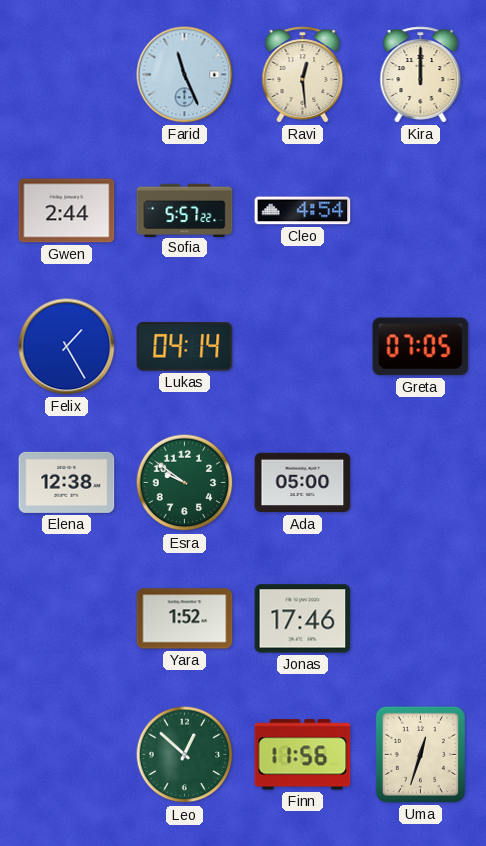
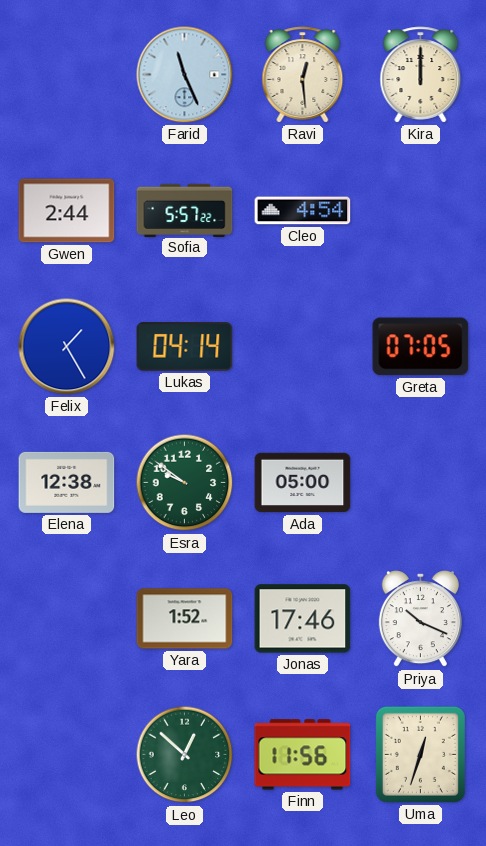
Priya: none -> 10:19 (420, 619)
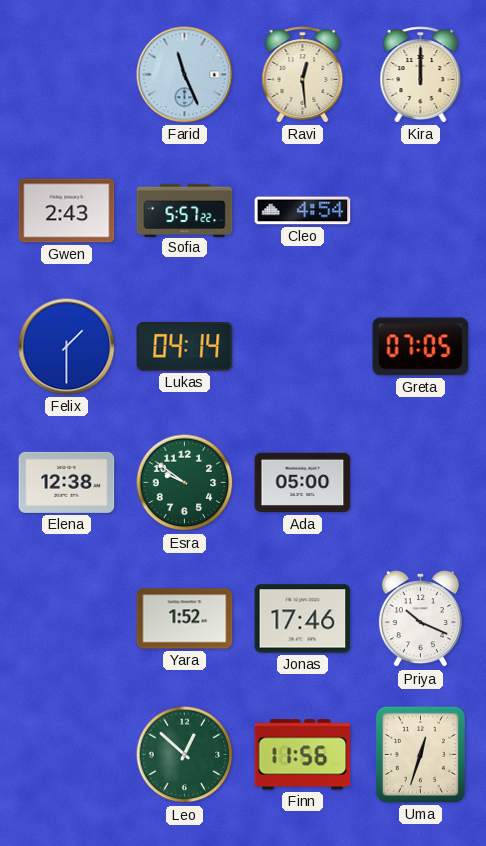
Gwen: 2:44 -> 2:43 (67, 211)
Felix: 1:25 -> 1:30 (67, 347)
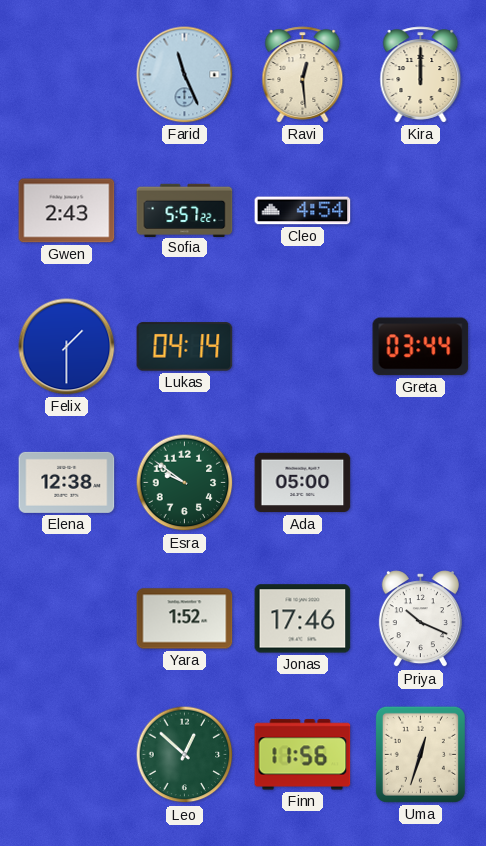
Greta: 07:05 -> 03:44 (421, 347)
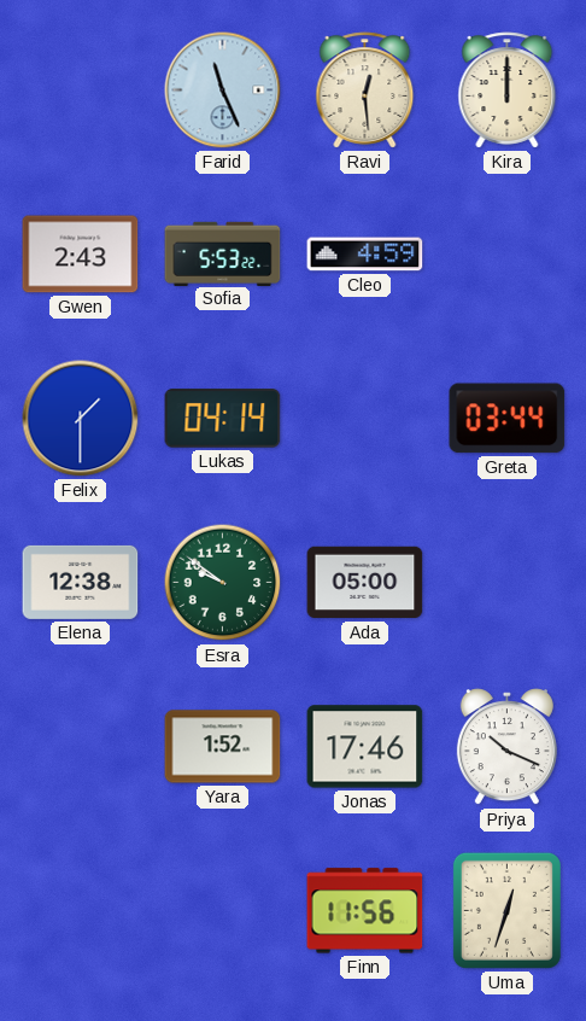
Sofia: 5:57 -> 5:53 (223, 253)
Cleo: 4:54 -> 4:59 (365, 255)
Leo: 12:52 -> none (185, 755)
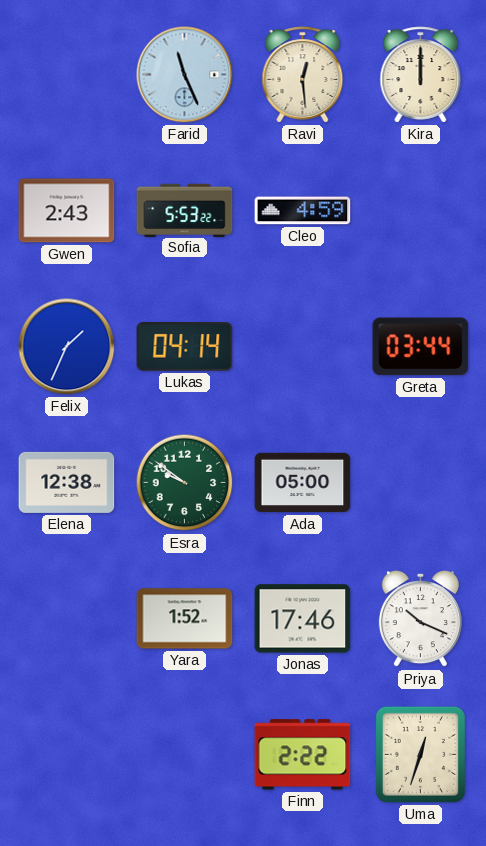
Felix: 1:30 -> 1:34 (67, 347)
Finn: 11:56 -> 2:22 (303, 755)
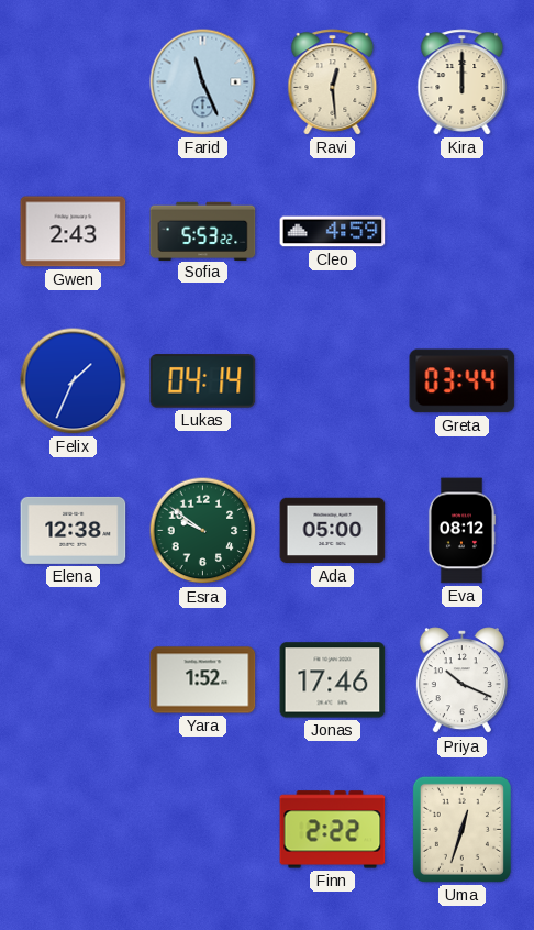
Eva: none -> 08:12 (461, 531)
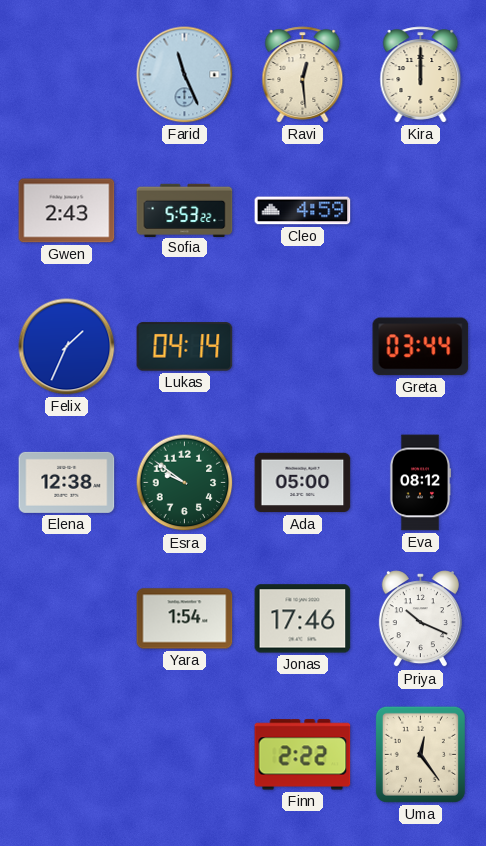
Yara: 1:52 -> 1:54 (185, 619)
Uma: 12:33 -> 12:24 (420, 754)
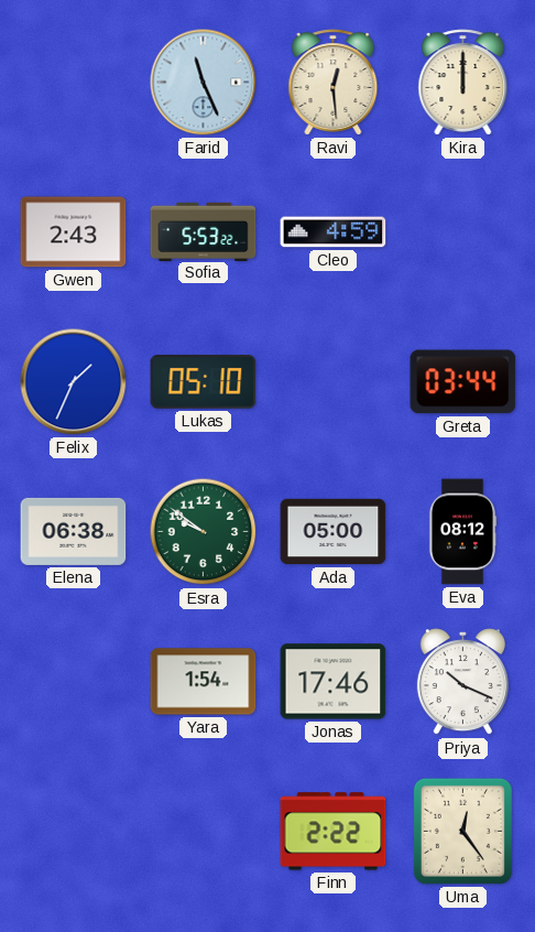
Lukas: 04:14 -> 05:10 (204, 382)
Elena: 12:38 -> 06:38 (74, 531)
